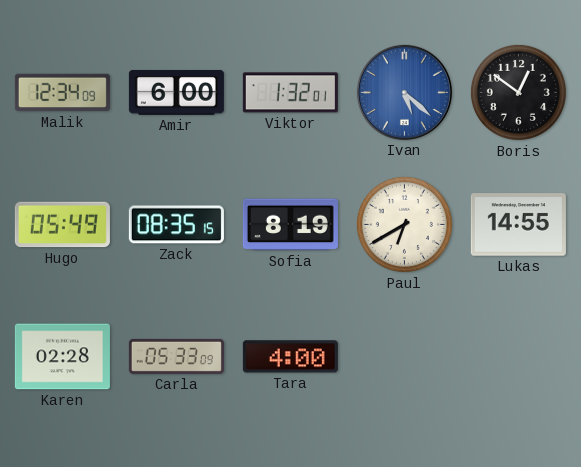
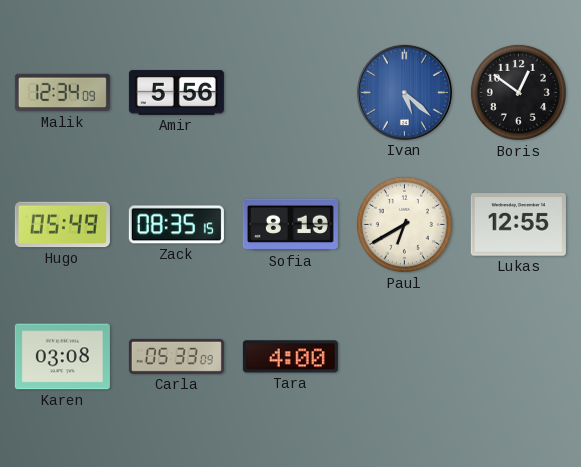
Amir: 6:00 -> 5:56 (176, 92)
Viktor: 1:32 -> none (290, 93)
Lukas: 14:55 -> 12:55 (518, 225)
Karen: 02:28 -> 03:08 (62, 357)
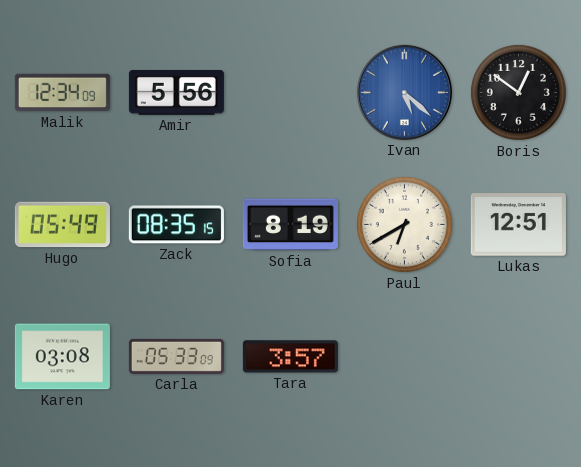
Lukas: 12:55 -> 12:51 (518, 225)
Tara: 4:00 -> 3:57 (290, 357)
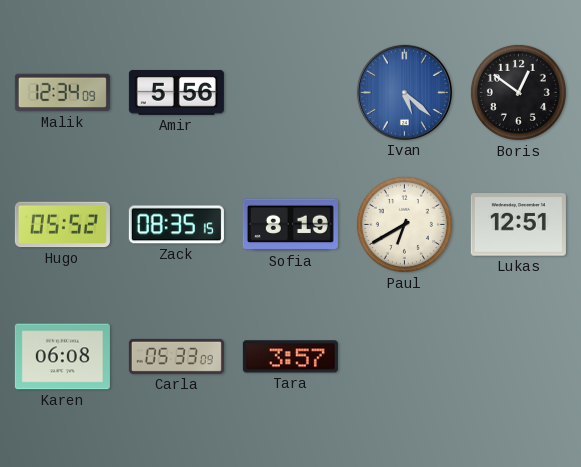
Hugo: 05:49 -> 05:52 (62, 225)
Karen: 03:08 -> 06:08 (62, 357)
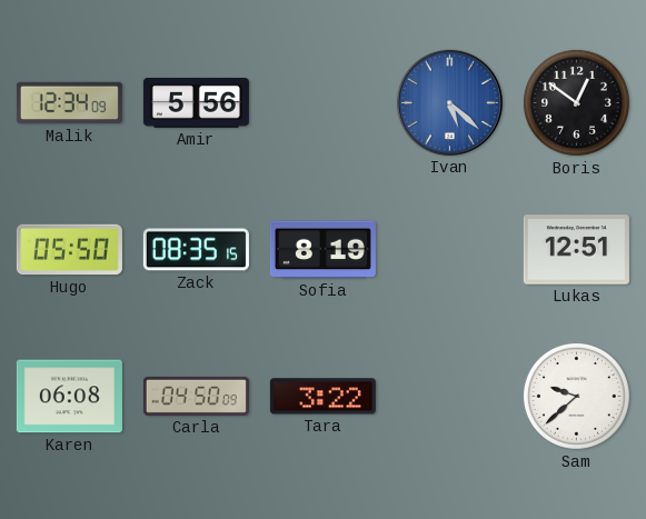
Hugo: 05:52 -> 05:50 (69, 250)
Paul: 6:40 -> none (404, 224)
Carla: 05:33 -> 04:50 (196, 396)
Tara: 3:57 -> 3:22 (322, 397)
Sam: none -> 9:38 (576, 396)
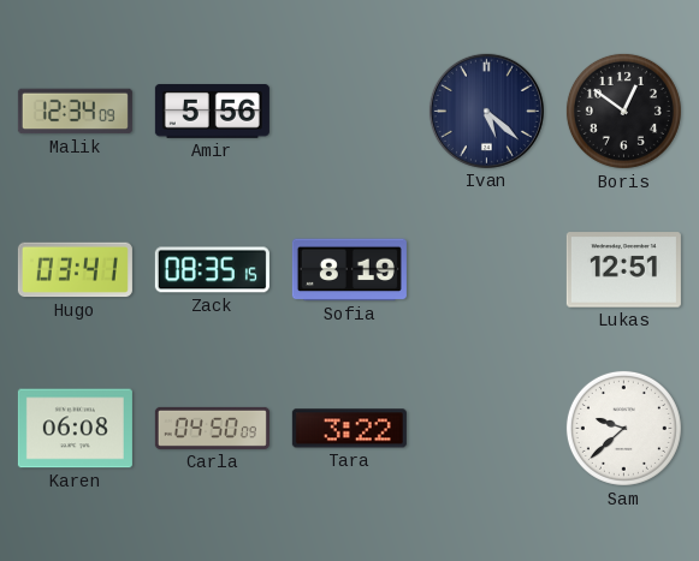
Ivan dial: blue -> navy (486, 111)
Hugo: 05:50 -> 03:41 (75, 270)
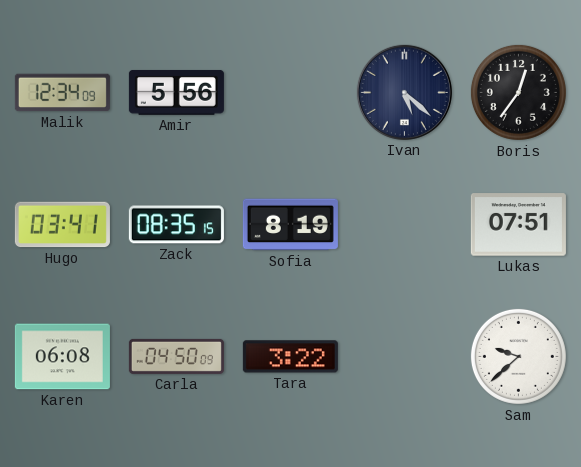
Boris: 12:51 -> 12:36 (518, 92)
Lukas: 12:51 -> 07:51 (518, 225)
